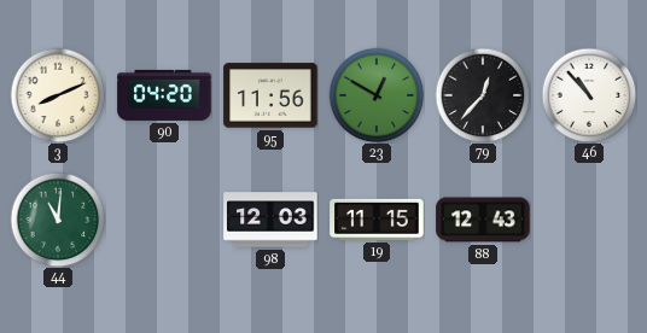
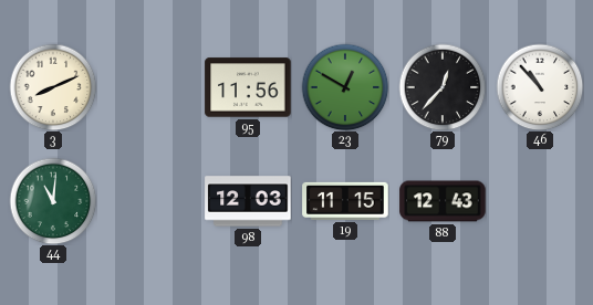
90: 04:20 -> none (164, 95)
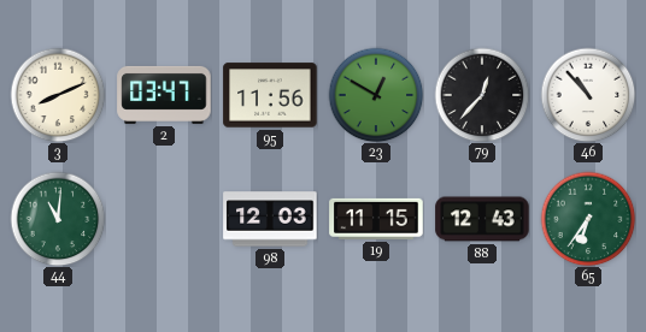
2: none -> 03:47 (164, 95)
65: none -> 6:36 (588, 219)
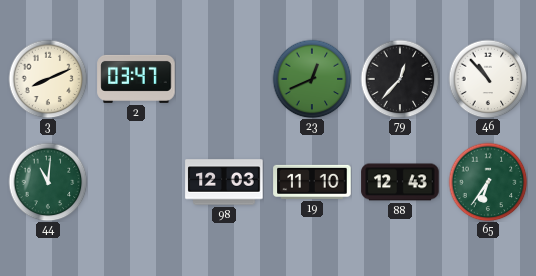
95: 11:56 -> none (270, 95)
23: 12:50 -> 12:41 (312, 79)
19: 11:15 -> 11:10 (312, 182)
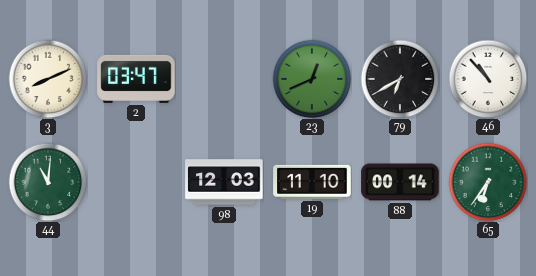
79: 12:37 -> 6:40 (400, 79)
88: 12:43 -> 00:14 (400, 182)
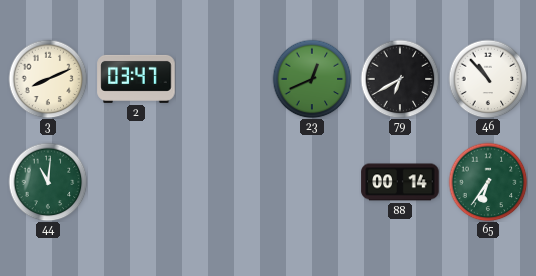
98: 12:03 -> none (224, 182)
19: 11:10 -> none (312, 182)
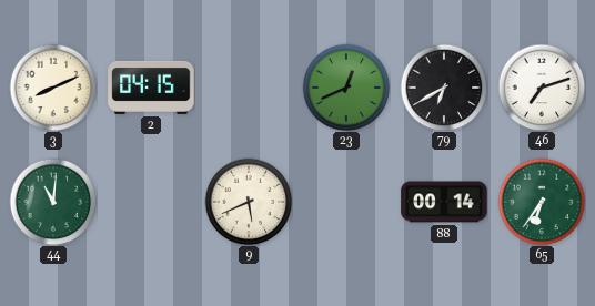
2: 03:47 -> 04:15 (151, 88)
46: 10:53 -> 7:12 (542, 88)
9: none -> 5:41 (249, 202)
